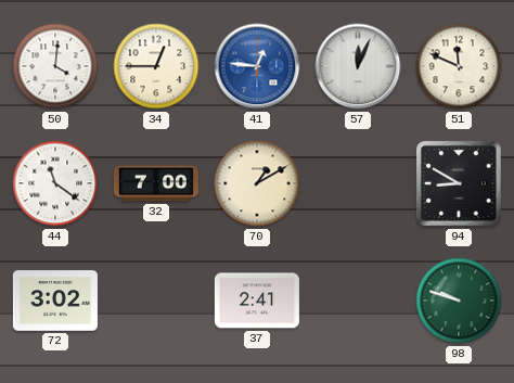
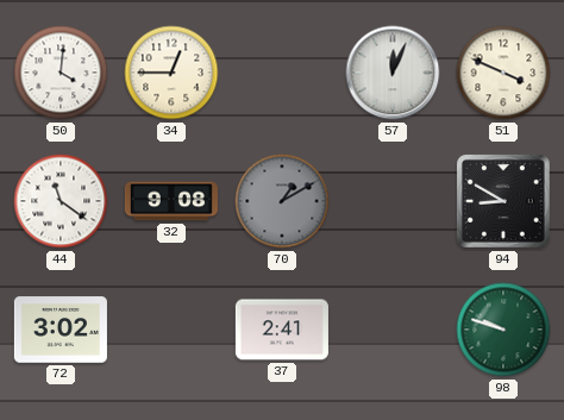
41: 12:46 -> none (257, 66)
51: 11:49 -> 3:49 (503, 73)
32: 7:00 -> 9:08 (171, 201)
70 dial: cream -> grey (282, 201)
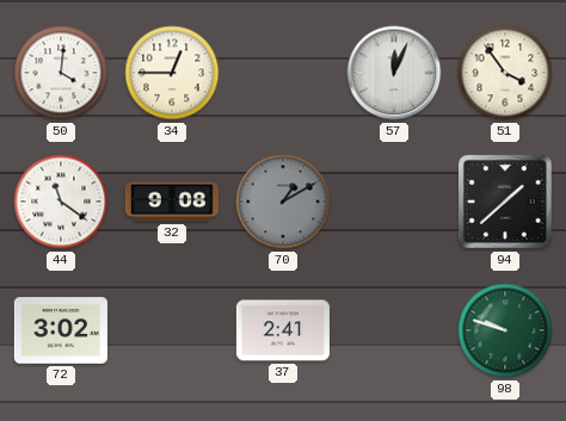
51: 3:49 -> 3:54 (505, 73)
94: 8:50 -> 1:38 (506, 203)
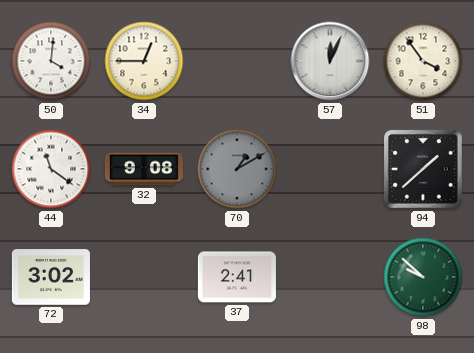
98: 9:48 -> 9:52 (423, 277)
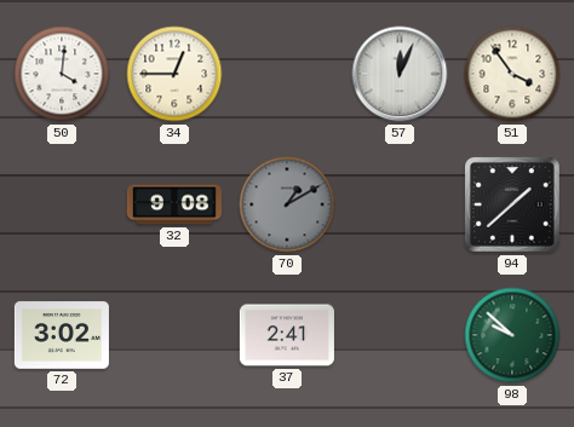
44: 11:21 -> none (51, 169)
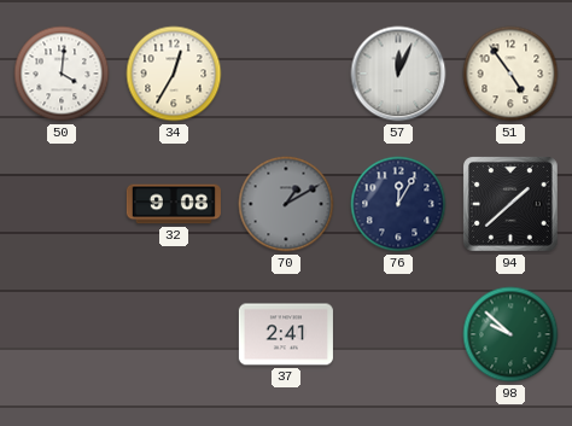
34: 12:45 -> 12:35 (174, 74)
51: 3:54 -> 4:54 (510, 74)
76: none -> 12:05 (398, 204)
72: 3:02 -> none (62, 335)
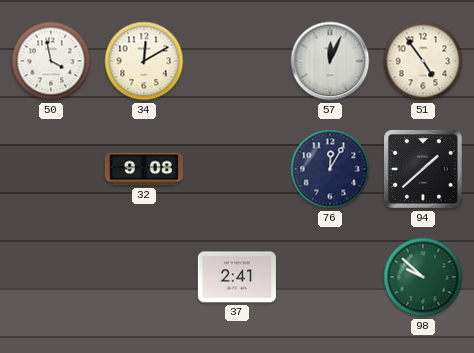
50: 4:01 -> 3:58 (51, 61)
34: 12:35 -> 12:10 (144, 61)
70: 1:10 -> none (286, 204)
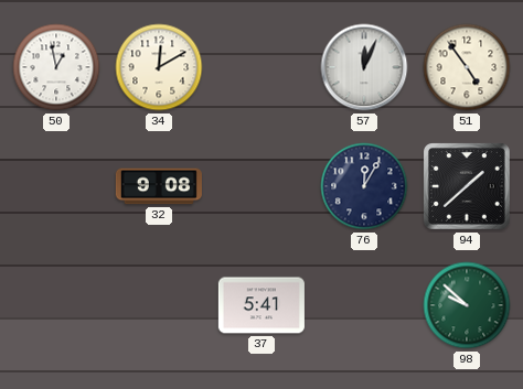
50: 3:58 -> 12:58 (56, 67)
37: 2:41 -> 5:41 (261, 305)
